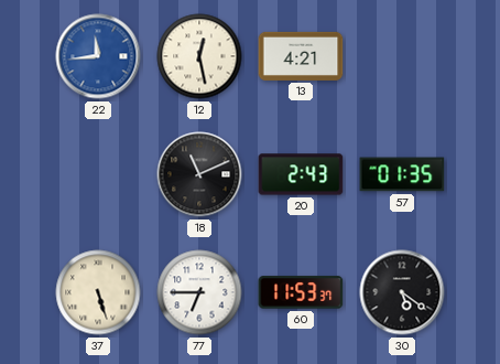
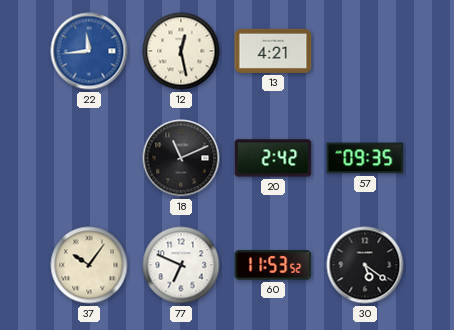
20: 2:43 -> 2:42 (273, 158)
57: 01:35 -> 09:35 (365, 158)
37: 5:27 -> 10:06 (89, 265)
77: 6:45 -> 6:49 (181, 265)
60: 11:53:37 -> 11:53:52 (273, 265)
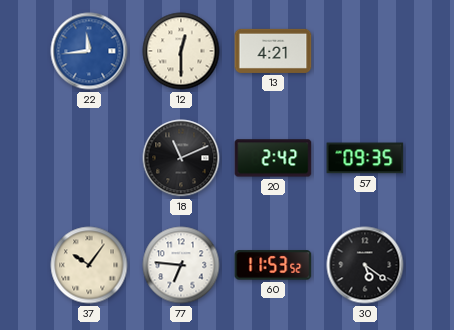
12: 12:28 -> 12:30 (181, 51)
77: 6:49 -> 6:46 (181, 265)
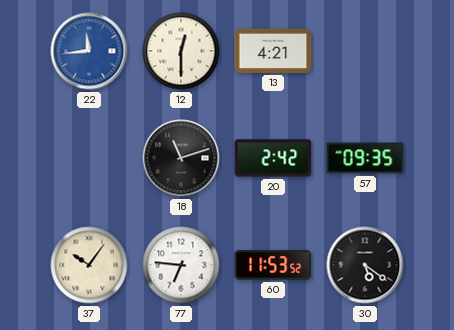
18: 11:11 -> 11:12 (181, 158)
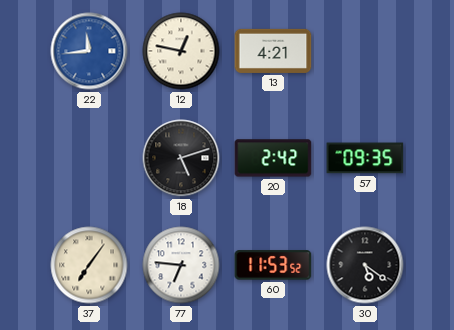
12: 12:30 -> 12:47 (181, 51)
18: 11:12 -> 5:12 (181, 158)
37: 10:06 -> 7:06 (89, 265)
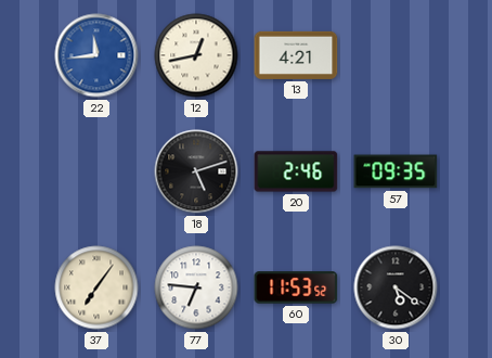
12: 12:47 -> 12:43 (196, 55)
20: 2:42 -> 2:46 (296, 171)
